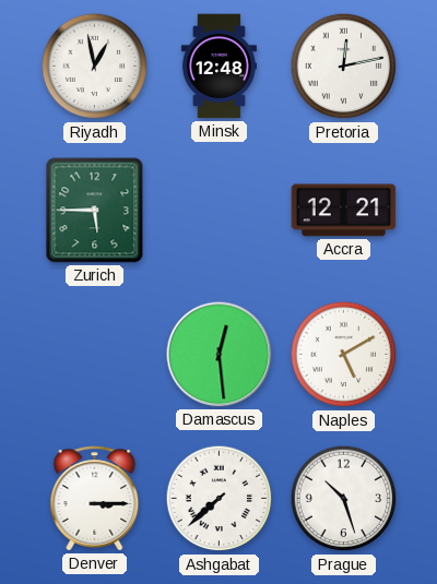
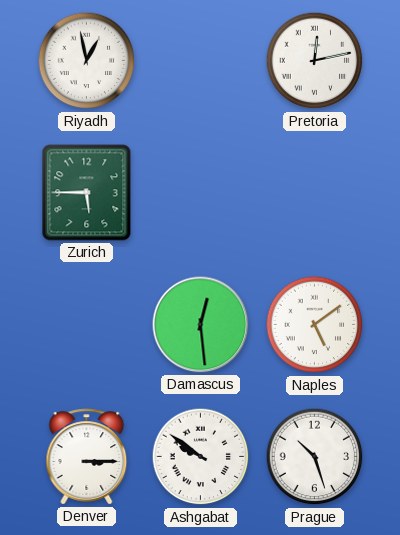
Minsk: 12:48 -> none (218, 67)
Accra: 12:21 -> none (344, 211)
Naples: 5:10 -> 5:09 (315, 325)
Ashgabat: 7:38 -> 9:51 (201, 457)
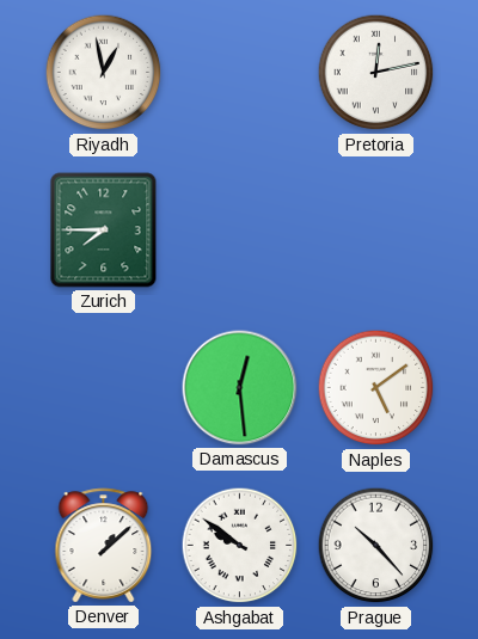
Zurich: 5:45 -> 7:45 (104, 231)
Denver: 3:15 -> 1:08 (104, 546)
Prague: 10:27 -> 10:23 (376, 546)
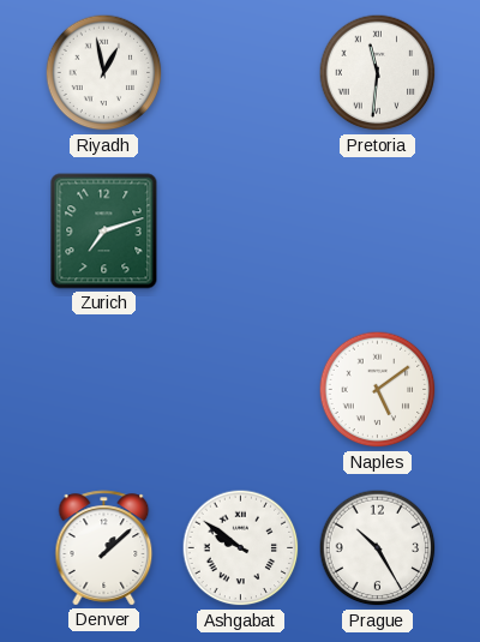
Pretoria: 12:13 -> 11:31 (378, 73)
Zurich: 7:45 -> 7:12 (104, 232)
Damascus: 12:29 -> none (240, 388)
Prague: 10:23 -> 10:25 (378, 548)
